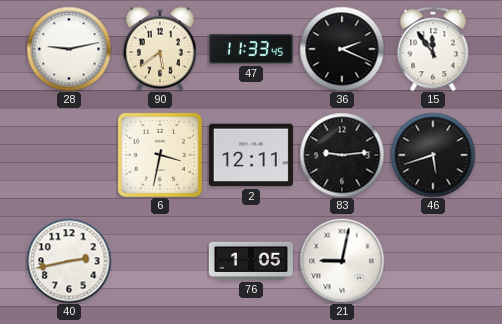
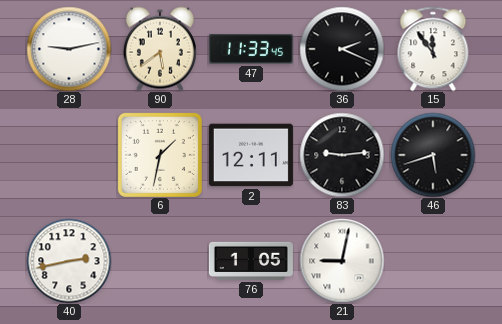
6: 3:32 -> 1:32 (160, 155)
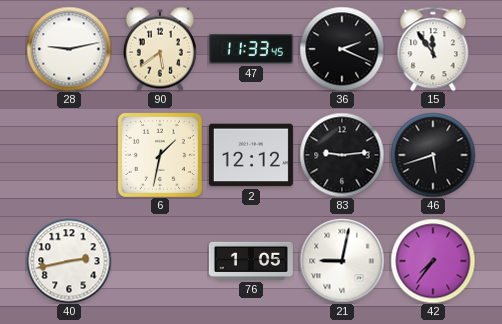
2: 12:11 -> 12:12 (251, 155)
42: none -> 7:36 (433, 261)
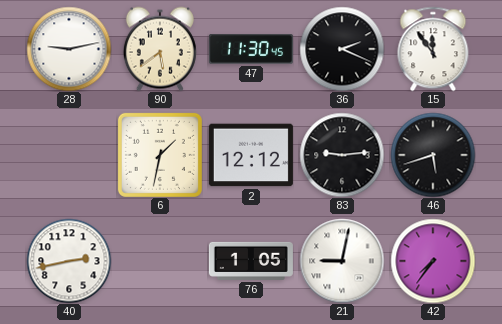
47: 11:33 -> 11:30 (251, 49)
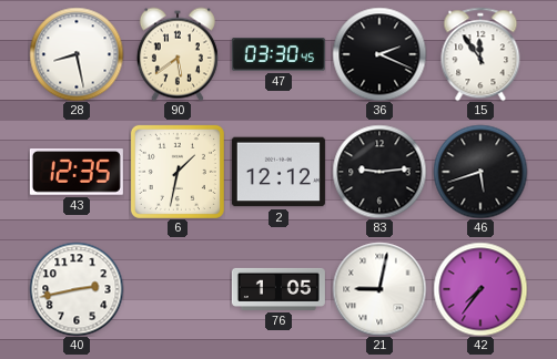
28: 9:13 -> 8:28 (77, 54)
47: 11:30 -> 03:30 (278, 54)
43: none -> 12:35 (77, 173)
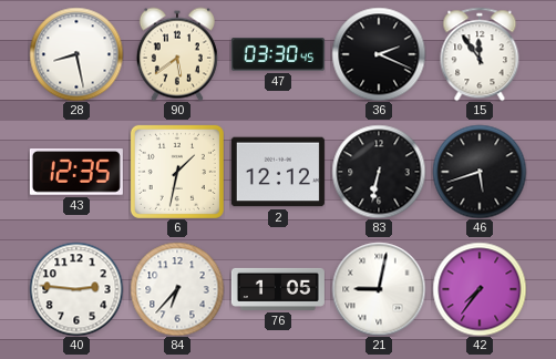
83: 9:14 -> 6:32 (379, 172)
40: 2:43 -> 2:46 (76, 289)
84: none -> 6:37 (177, 289)
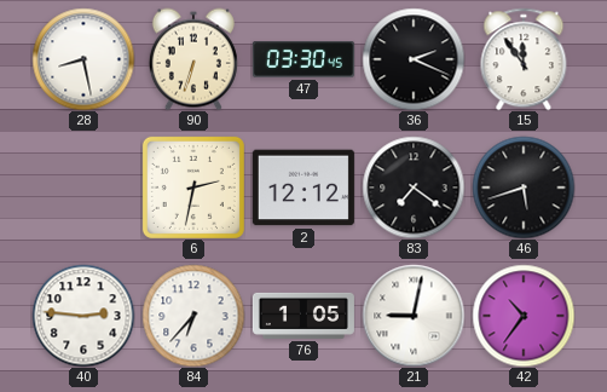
90: 5:39 -> 6:33 (193, 59)
43: 12:35 -> none (76, 173)
6: 1:32 -> 2:32 (193, 188)
83: 6:32 -> 7:21 (414, 188)
42: 7:36 -> 10:36 (524, 316)
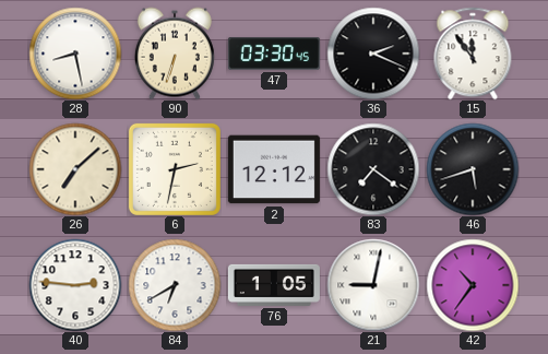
26: none -> 7:08 (75, 169)
84: 6:37 -> 6:40 (175, 285)
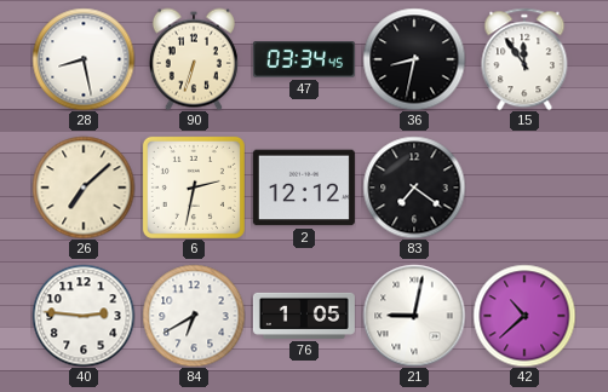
47: 03:30 -> 03:34 (304, 59)
36: 2:19 -> 8:32 (414, 59)
46: 5:42 -> none (473, 169)
42: 10:36 -> 10:38 (524, 316)
